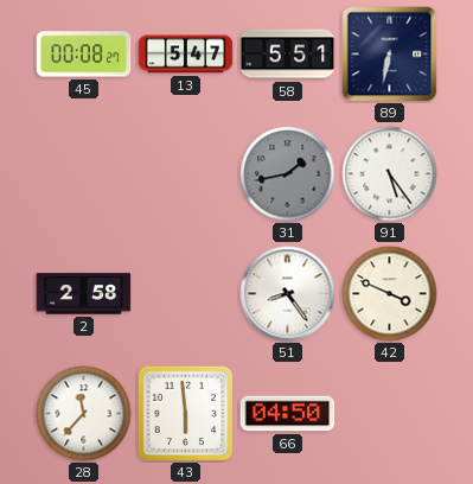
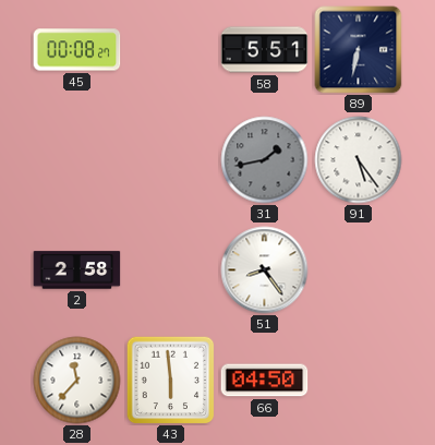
13: 5:47 -> none (186, 55)
42: 3:49 -> none (390, 294)
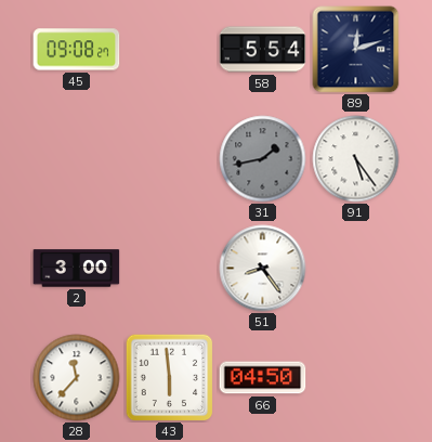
45: 00:08 -> 09:08 (77, 50)
58: 5:51 -> 5:54 (263, 50)
89: 6:32 -> 12:12 (356, 50)
2: 2:58 -> 3:00 (77, 269)
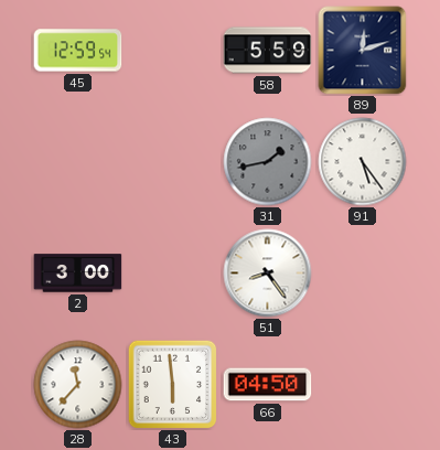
45: 09:08 -> 12:59 (78, 51)
58: 5:54 -> 5:59 (268, 51)
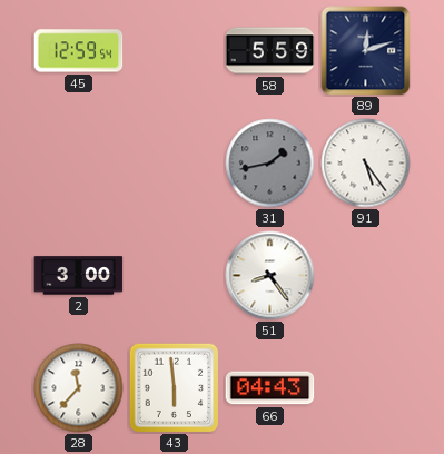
66: 04:50 -> 04:43 (270, 388)
